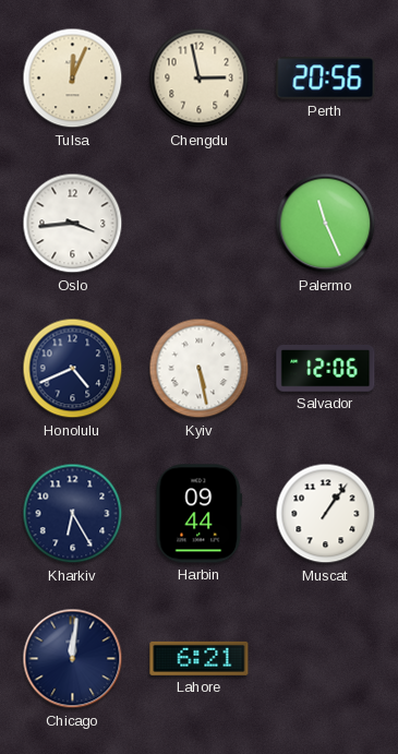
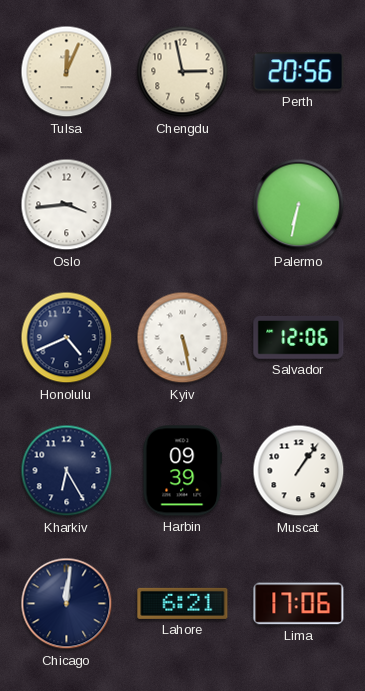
Palermo: 11:26 -> 6:32 (299, 205)
Harbin: 09:44 -> 09:39 (183, 471)
Lima: none -> 17:06 (299, 604)
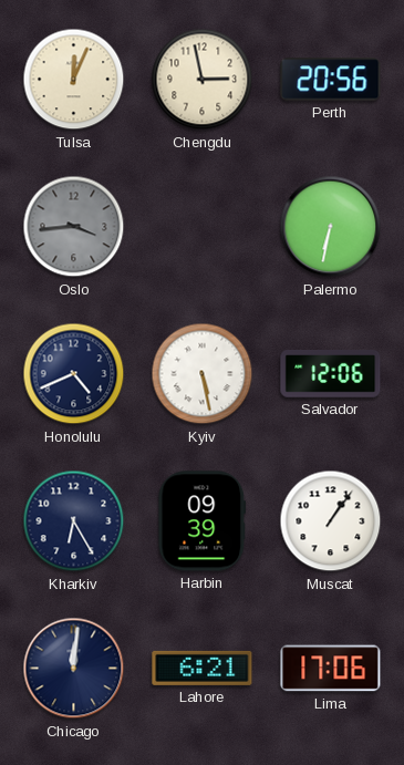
Oslo dial: white -> grey (74, 227)
